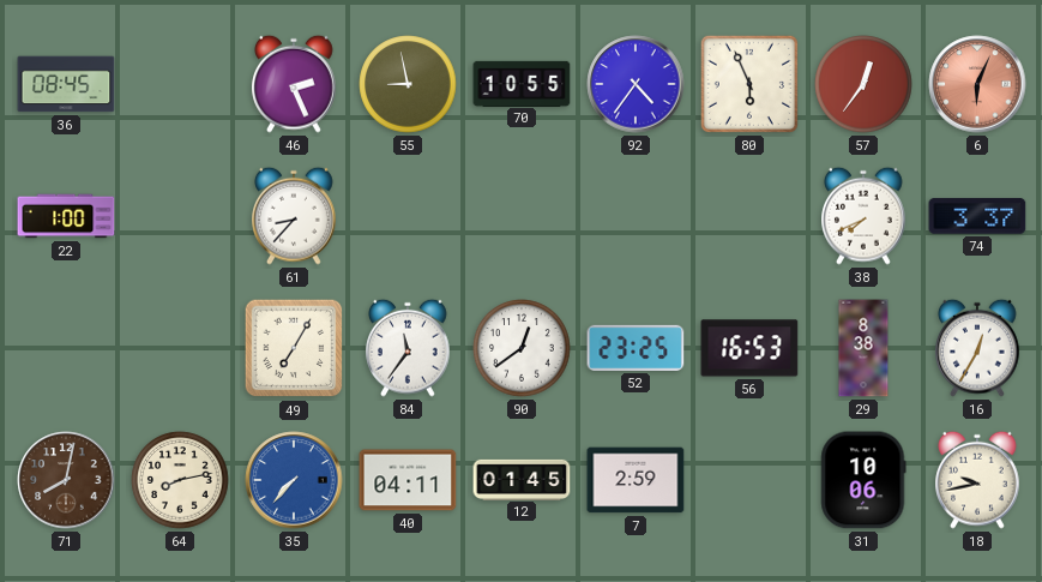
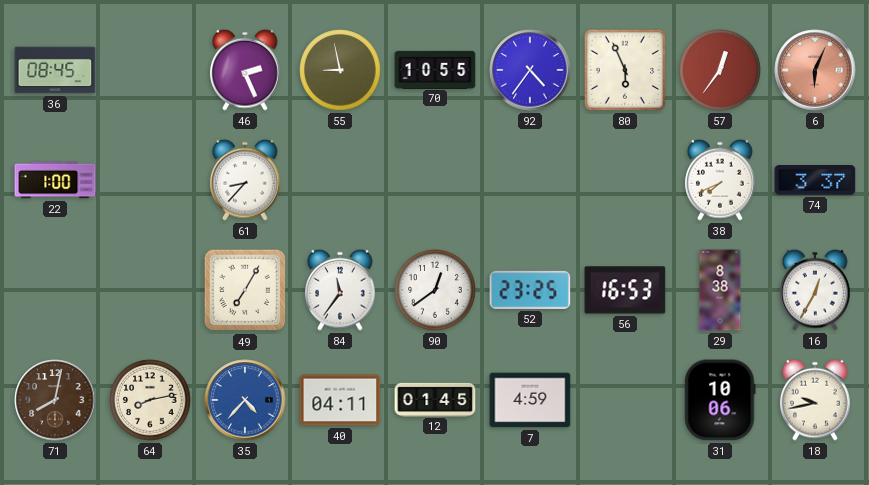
35: 7:37 -> 4:37 (245, 400)
7: 2:59 -> 4:59 (530, 400)
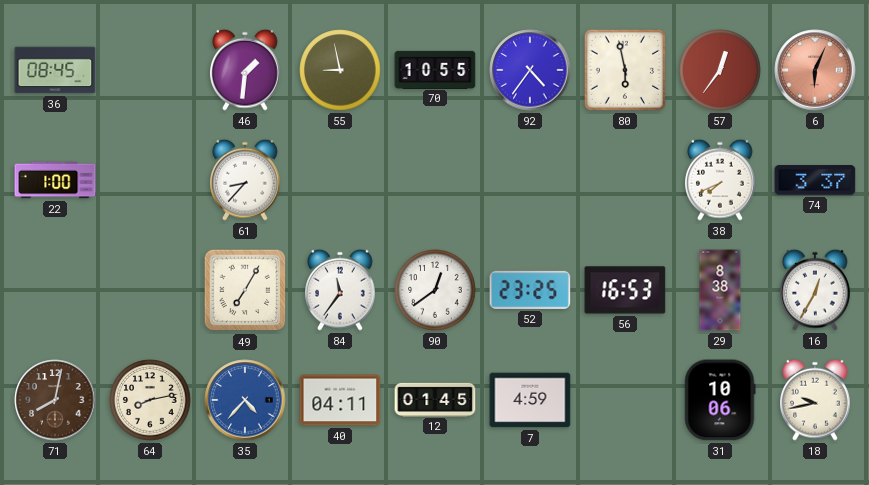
46: 2:26 -> 1:31 (245, 70)
80: 5:56 -> 5:58 (625, 70)
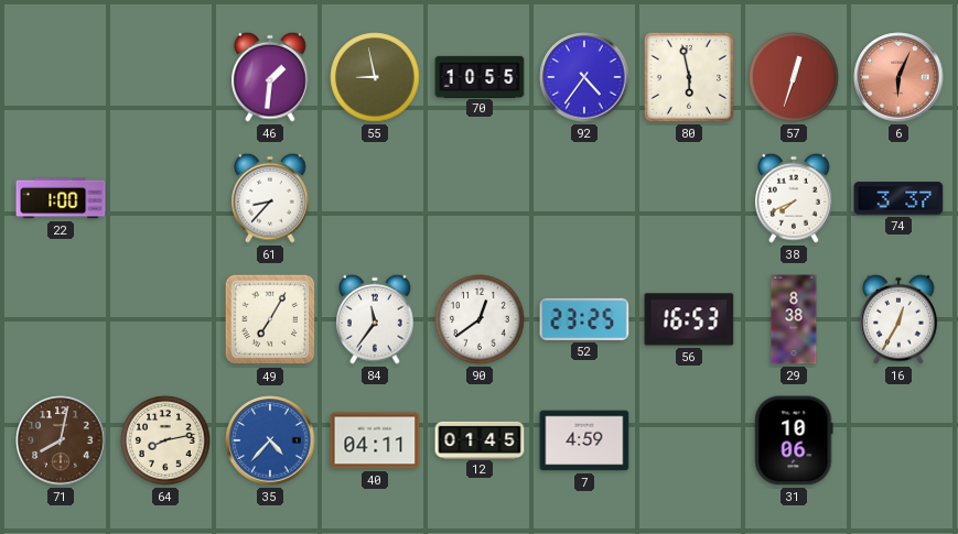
36: 08:45 -> none (55, 70)
57: 12:36 -> 12:33 (794, 77)
18: 9:43 -> none (815, 400)
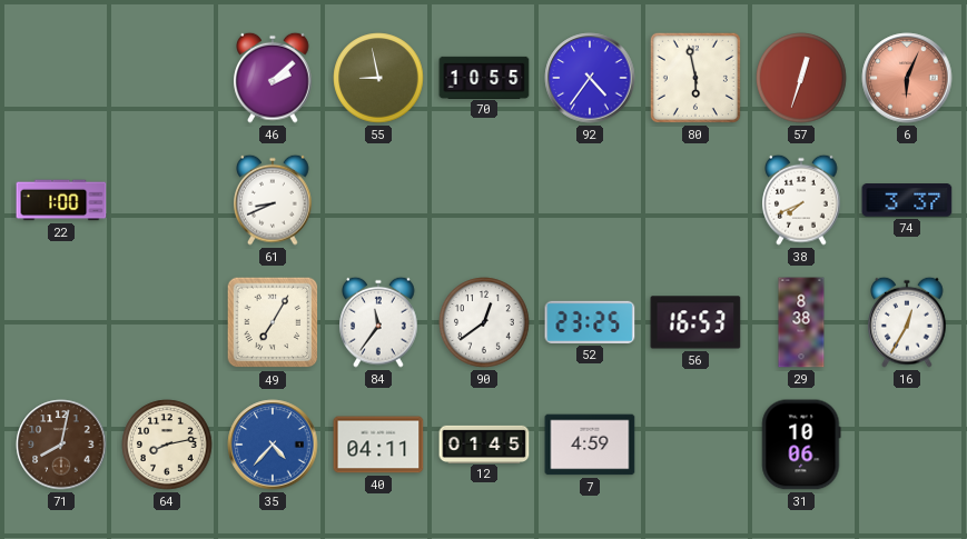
46: 1:31 -> 2:08 (273, 78)
61: 8:37 -> 8:41 (273, 200)
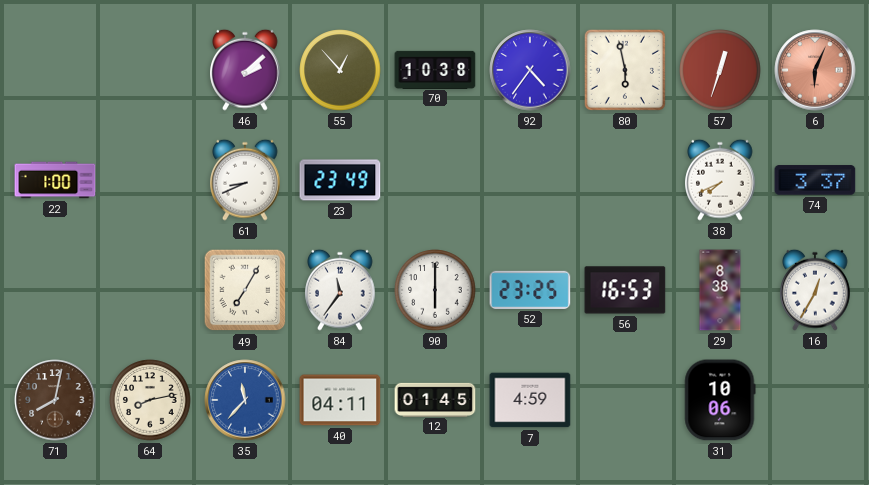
55: 8:58 -> 12:53 (340, 70)
70: 10:55 -> 10:38 (435, 69)
23: none -> 23:49 (340, 180)
90: 12:39 -> 6:00 (435, 290)
35: 4:37 -> 11:37 (245, 400)
